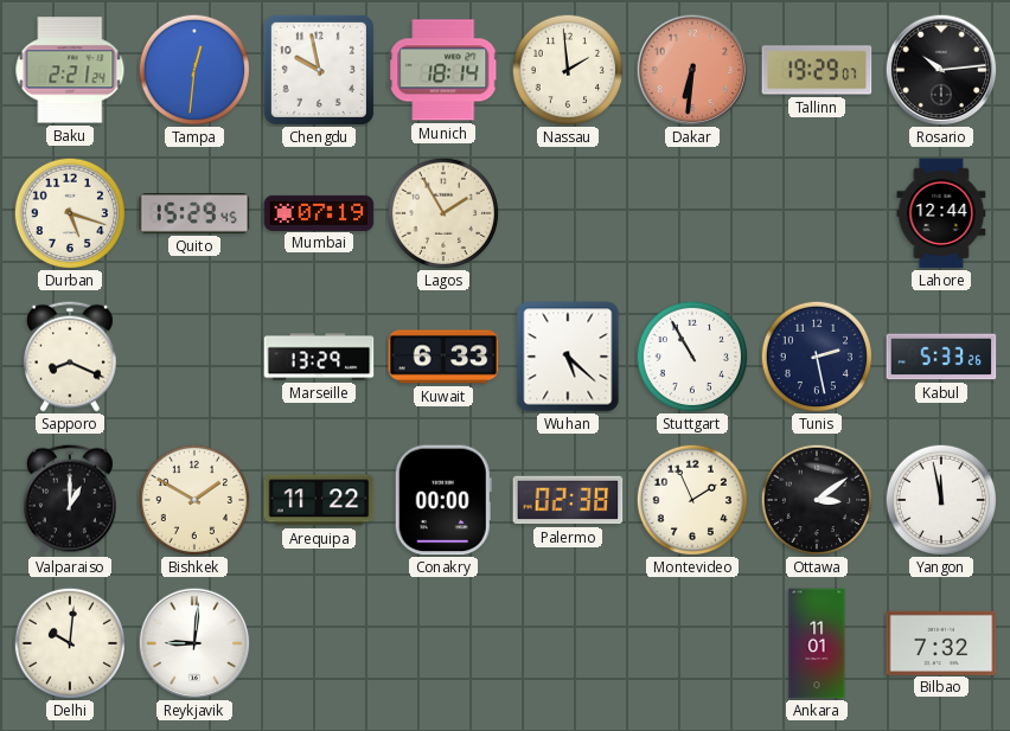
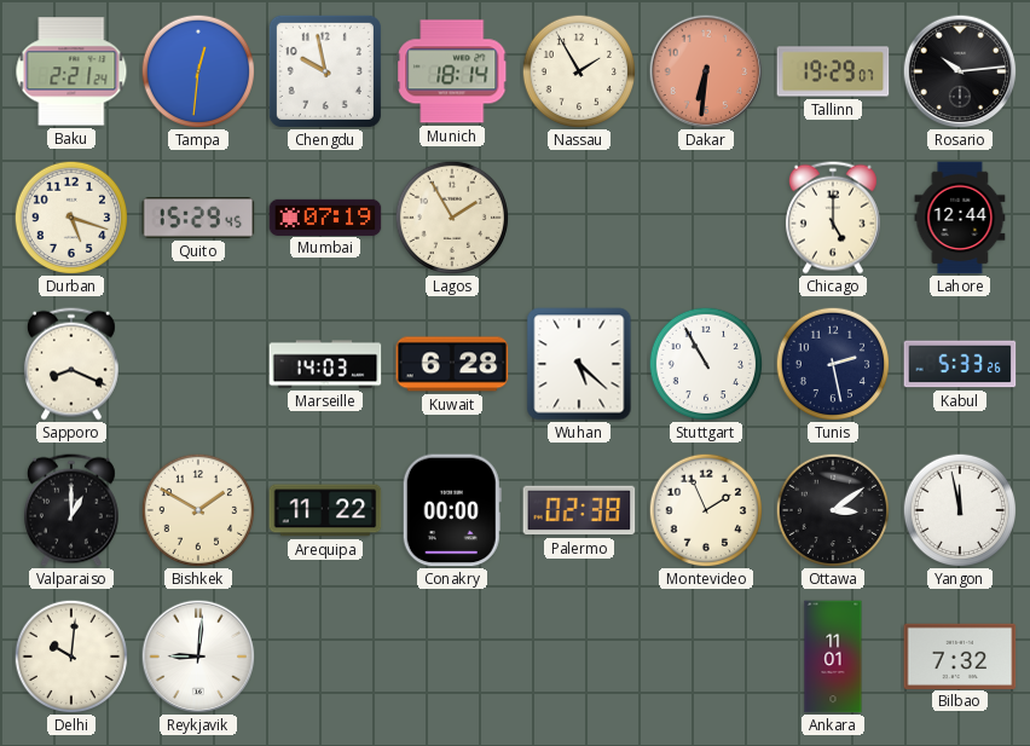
Nassau: 1:59 -> 1:55 (579, 71)
Chicago: none -> 5:00 (833, 218)
Marseille: 13:29 -> 14:03 (325, 364)
Kuwait: 6:33 -> 6:28 (452, 364)
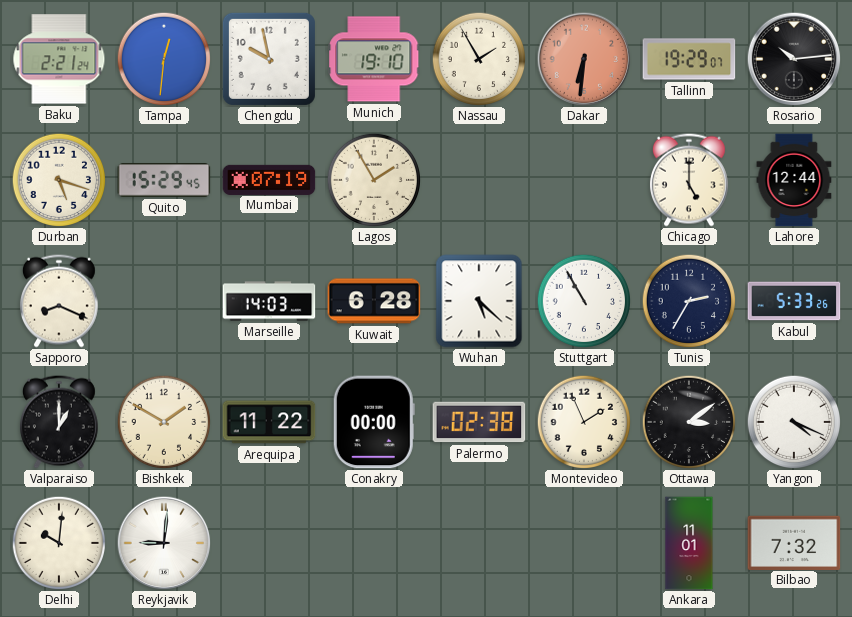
Munich: 18:14 -> 19:10 (374, 59)
Tunis: 2:28 -> 2:35 (689, 301)
Yangon: 11:58 -> 4:19 (794, 422)
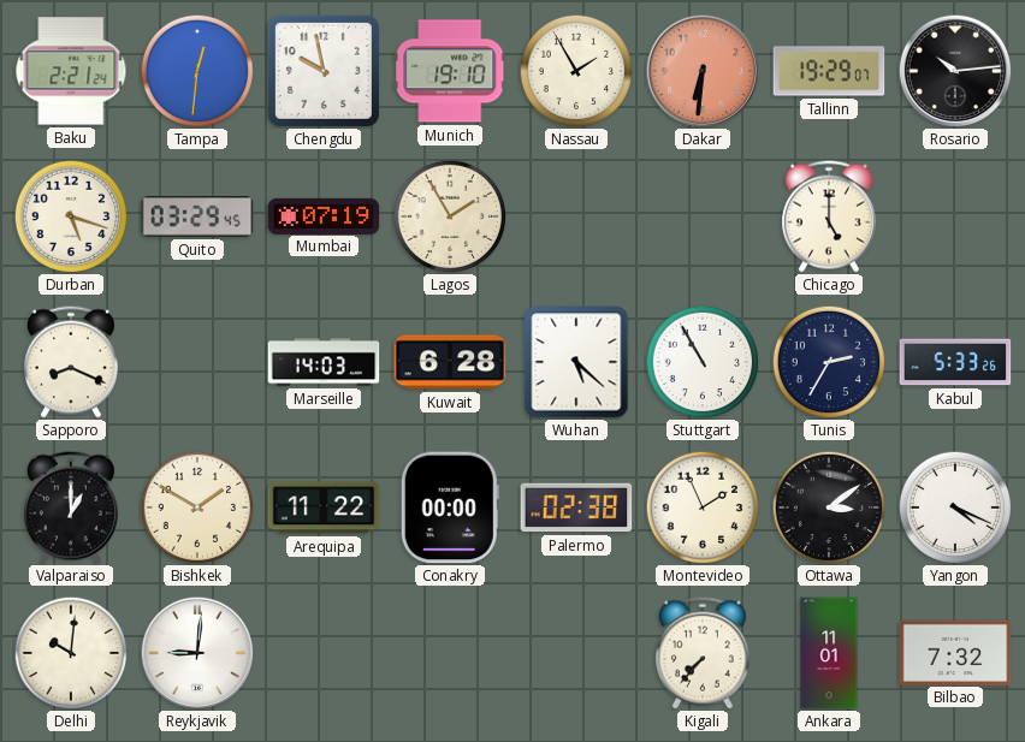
Quito: 15:29 -> 03:29 (197, 216)
Lahore: 12:44 -> none (794, 180)
Kigali: none -> 7:37 (703, 653)
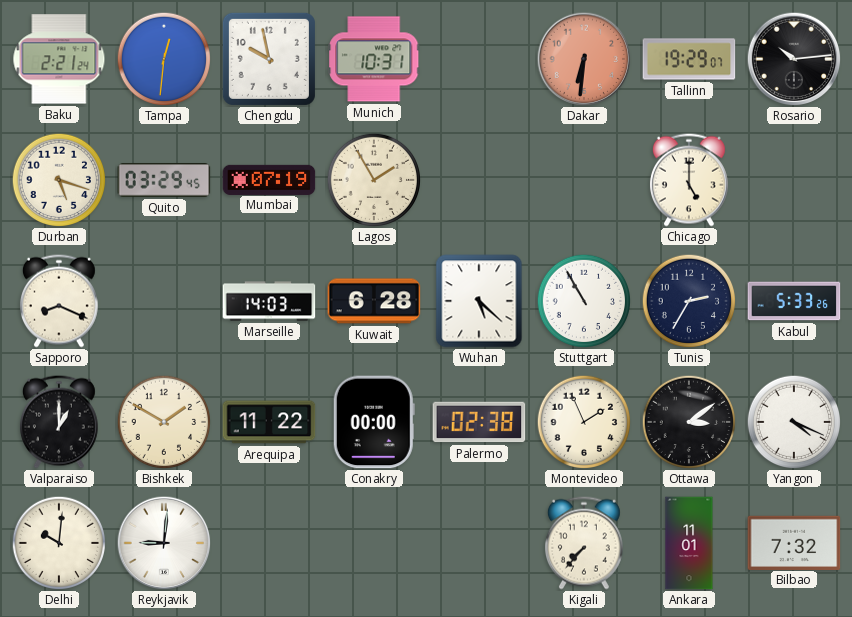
Munich: 19:10 -> 10:31 (374, 59)
Nassau: 1:55 -> none (576, 71)
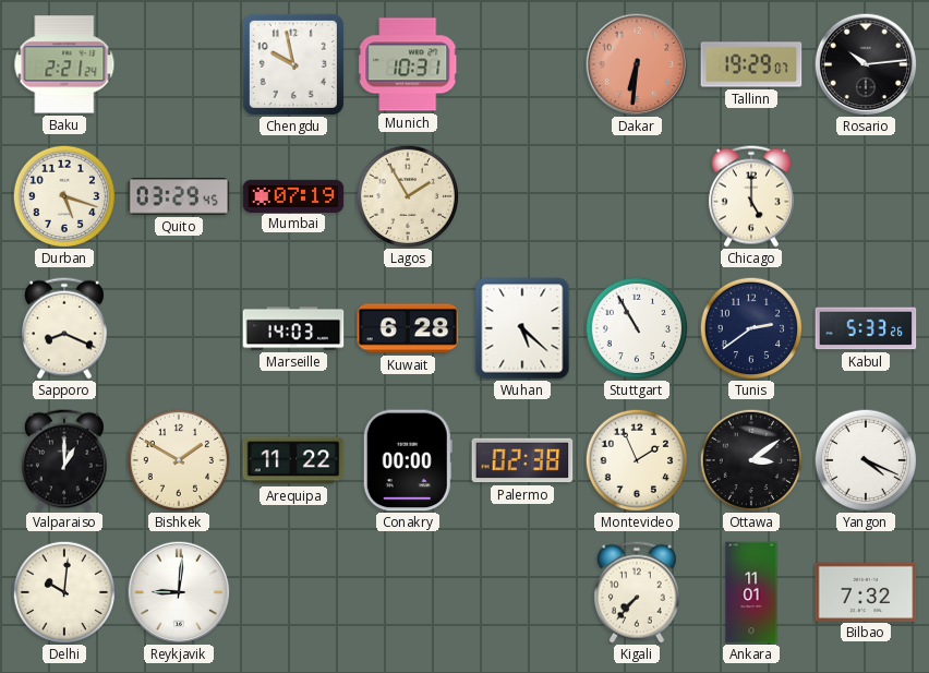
Tampa: 12:31 -> none (164, 59)
Tunis: 2:35 -> 2:39 (751, 328)
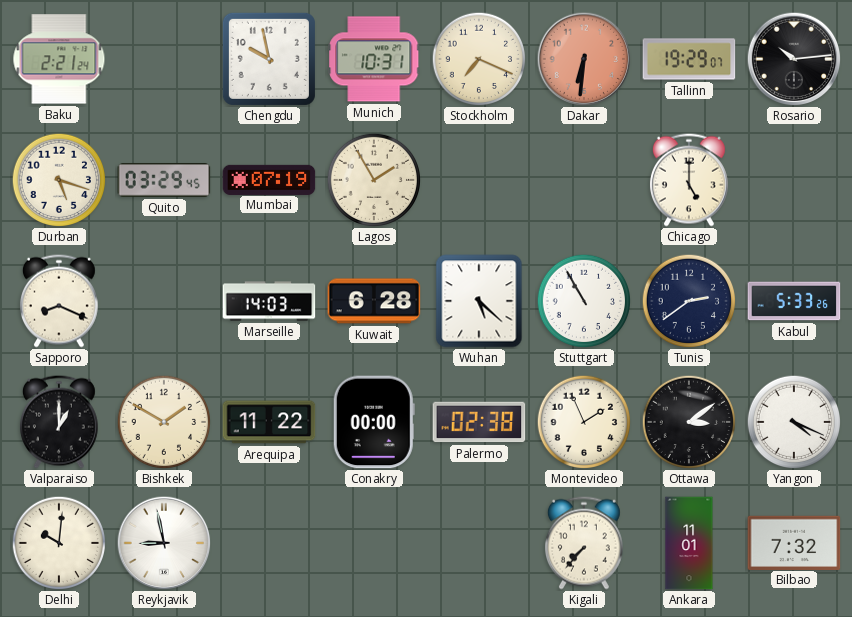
Stockholm: none -> 7:19 (479, 59)
Reykjavik: 9:01 -> 8:58 (164, 543)
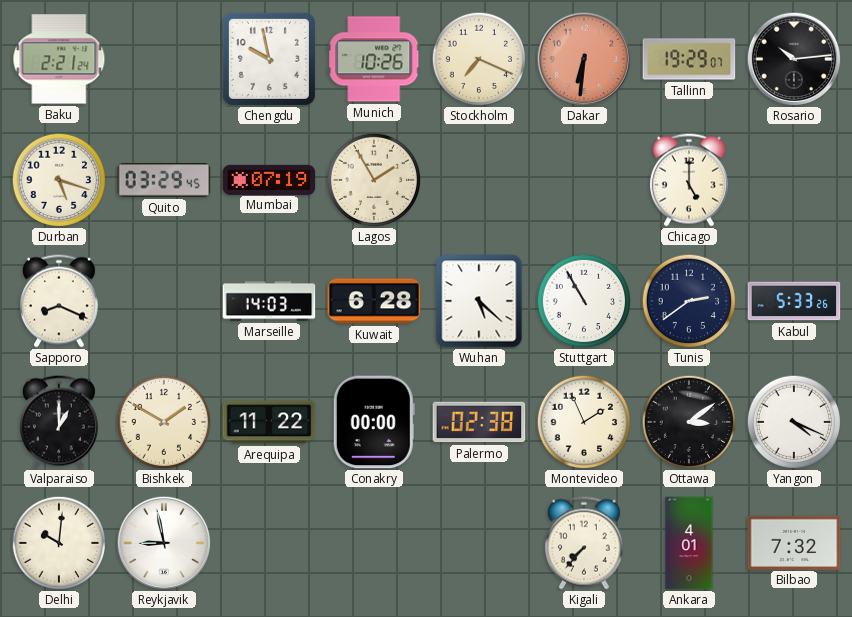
Munich: 10:31 -> 10:26 (374, 59)
Ankara: 11:01 -> 4:01 (689, 543)
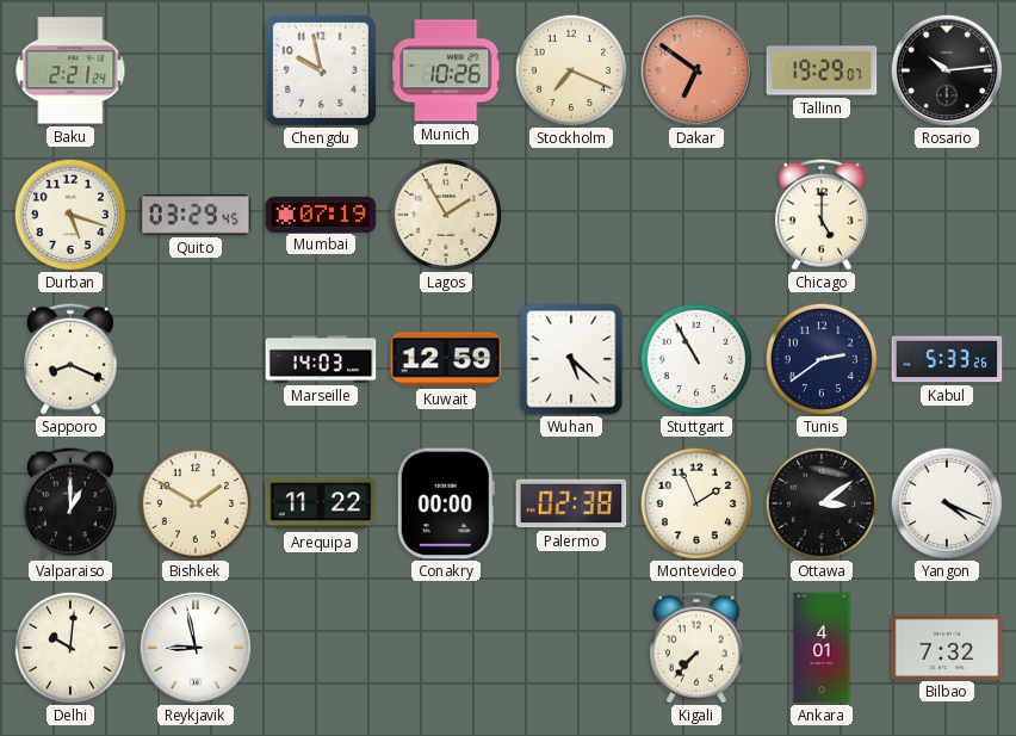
Dakar: 6:31 -> 6:51 (696, 70)
Kuwait: 6:28 -> 12:59 (446, 359)
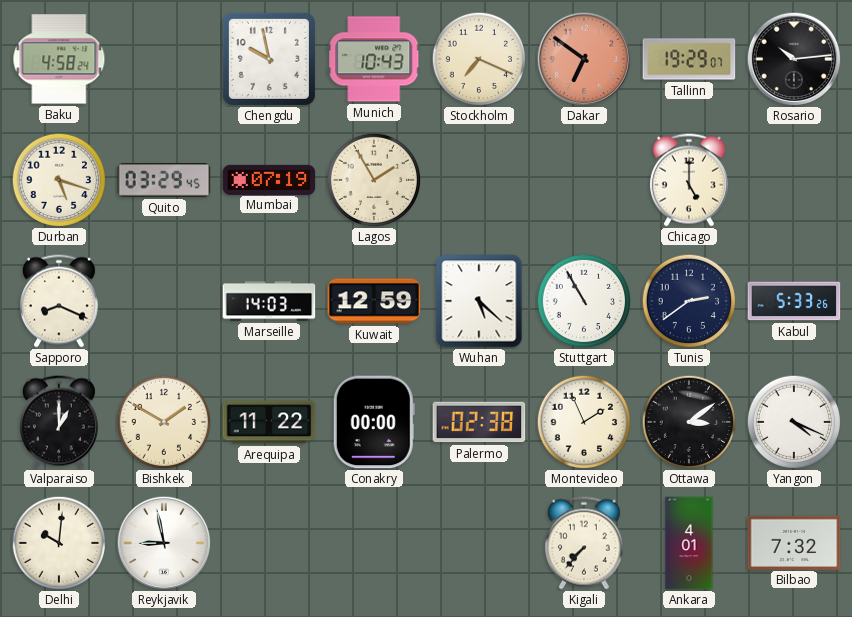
Baku: 2:21 -> 4:58 (59, 59)
Munich: 10:26 -> 10:43 (374, 59)
